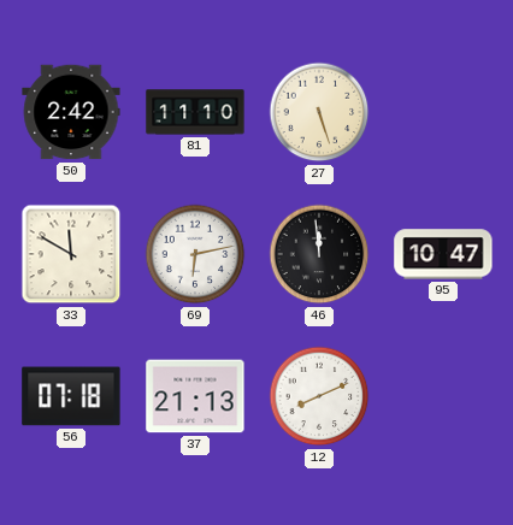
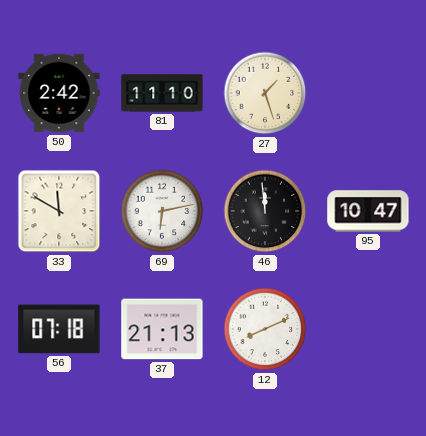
27: 5:27 -> 1:27 (265, 93)
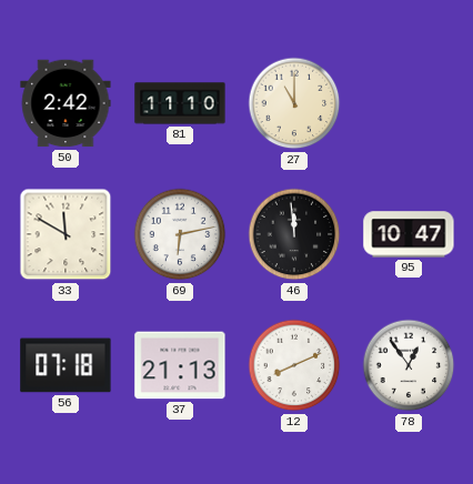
27: 1:27 -> 11:00 (294, 103)
78: none -> 12:54 (409, 365)
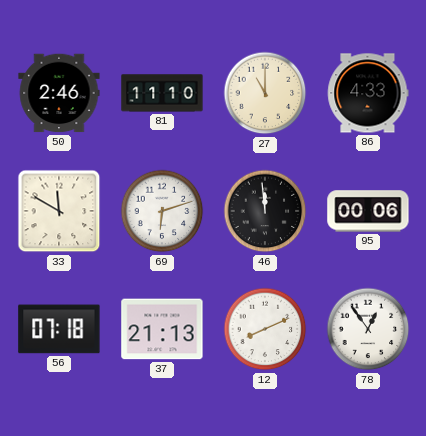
50: 2:42 -> 2:46 (59, 93)
86: none -> 4:33 (368, 93)
69: 6:13 -> 6:12 (162, 211)
95: 10:47 -> 00:06 (368, 211)
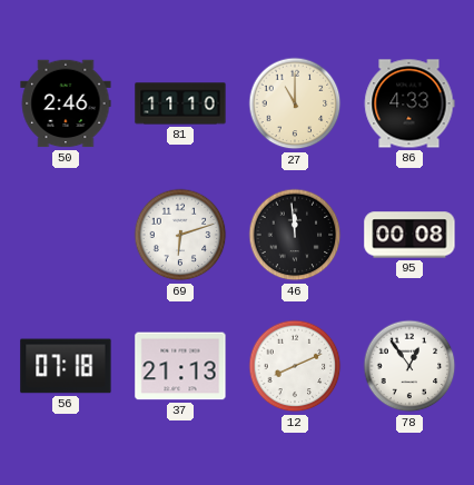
33: 11:50 -> none (59, 211)
95: 00:06 -> 00:08 (409, 235)
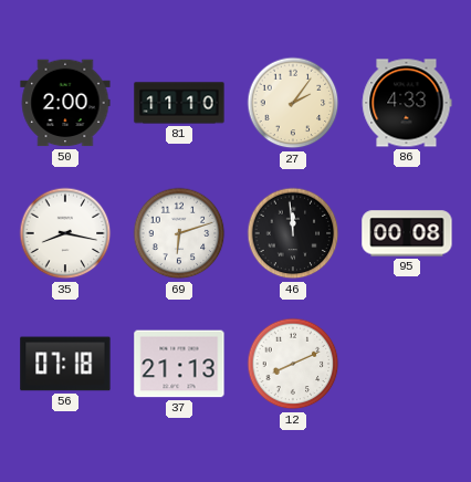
50: 2:46 -> 2:00 (65, 103)
27: 11:00 -> 2:06 (293, 103)
35: none -> 8:17 (65, 233)
78: 12:54 -> none (409, 366)
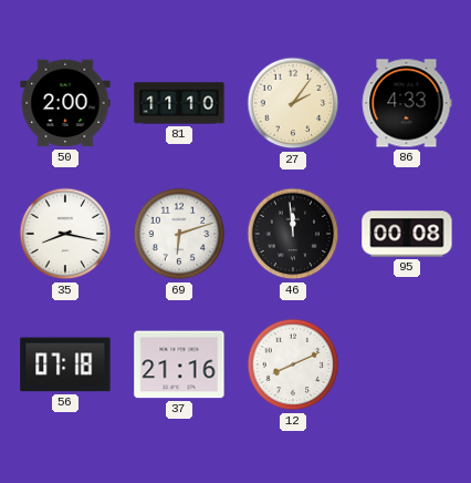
37: 21:13 -> 21:16 (179, 364)
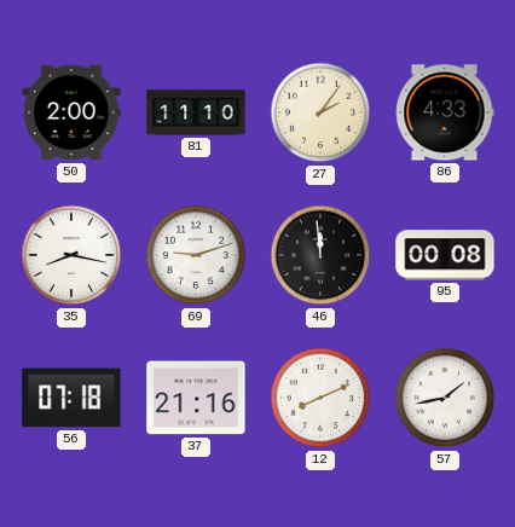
69: 6:12 -> 9:12 (196, 255)
57: none -> 1:43 (445, 398)
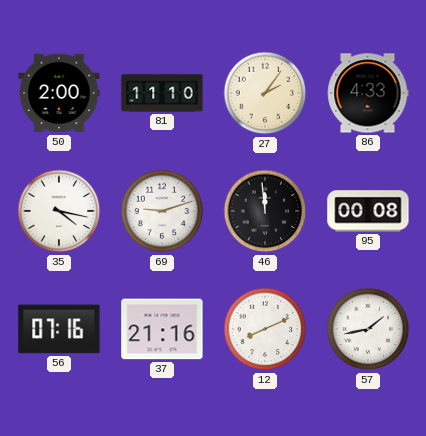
35: 8:17 -> 4:17 (59, 211)
56: 07:18 -> 07:16 (59, 329)
